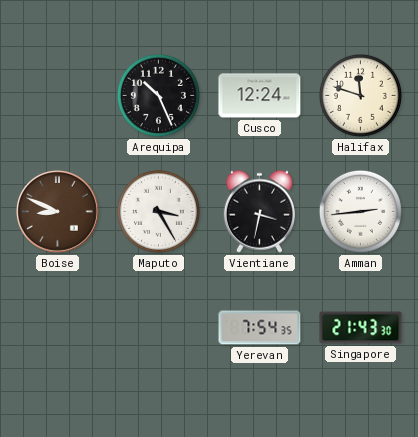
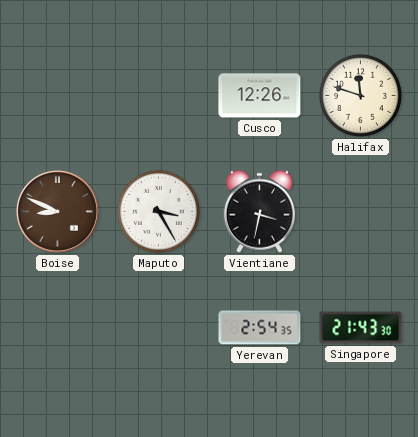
Arequipa: 10:26 -> none (158, 95)
Cusco: 12:24 -> 12:26 (260, 96)
Amman: 2:44 -> none (360, 211)
Yerevan: 7:54 -> 2:54 (260, 328)
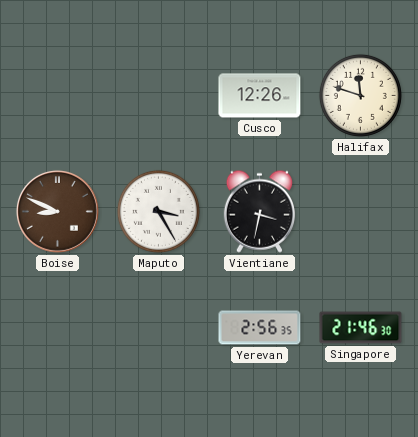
Yerevan: 2:54 -> 2:56 (260, 328)
Singapore: 21:43 -> 21:46 (361, 328)
